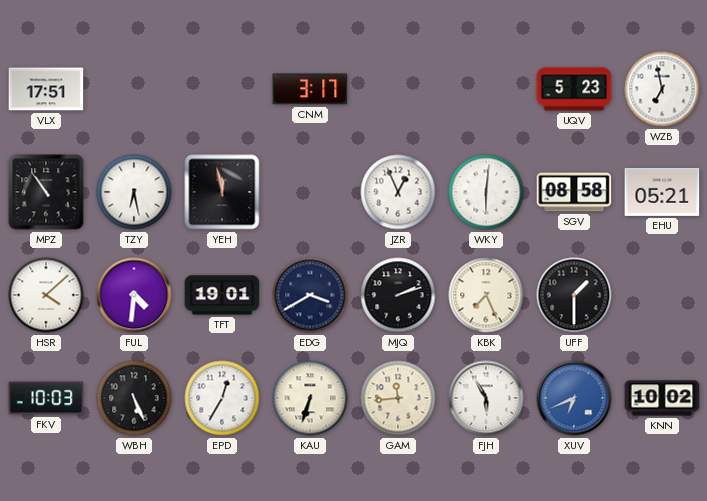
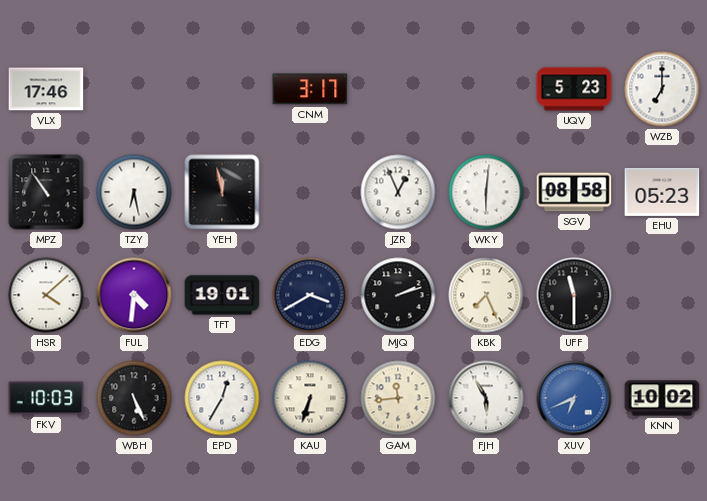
VLX: 17:51 -> 17:46 (46, 89)
WZB: 6:58 -> 7:00 (662, 89)
EHU: 05:21 -> 05:23 (662, 192)
UFF: 1:30 -> 11:30 (574, 295)
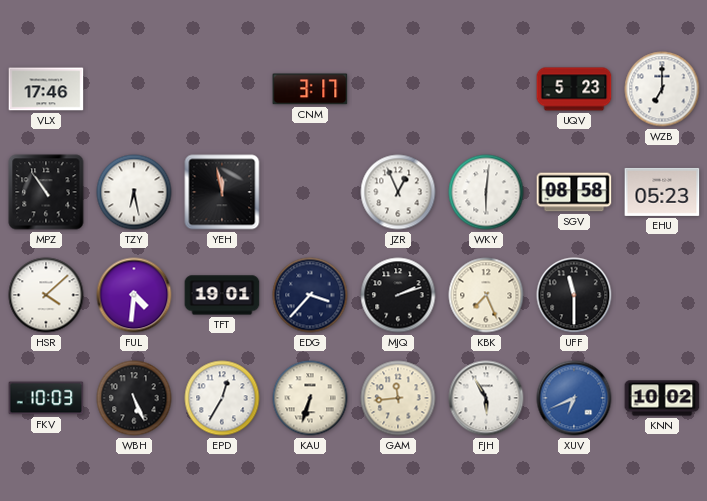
EDG: 3:40 -> 3:37 (310, 295)
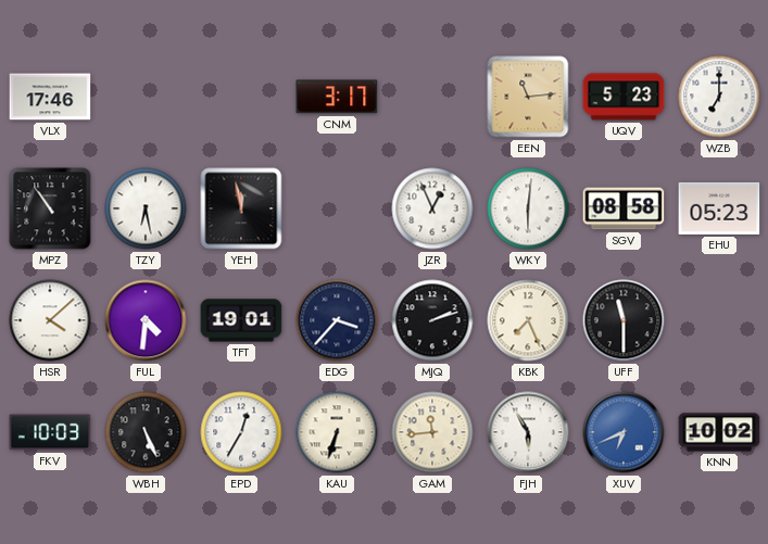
EEN: none -> 11:14 (528, 97)
